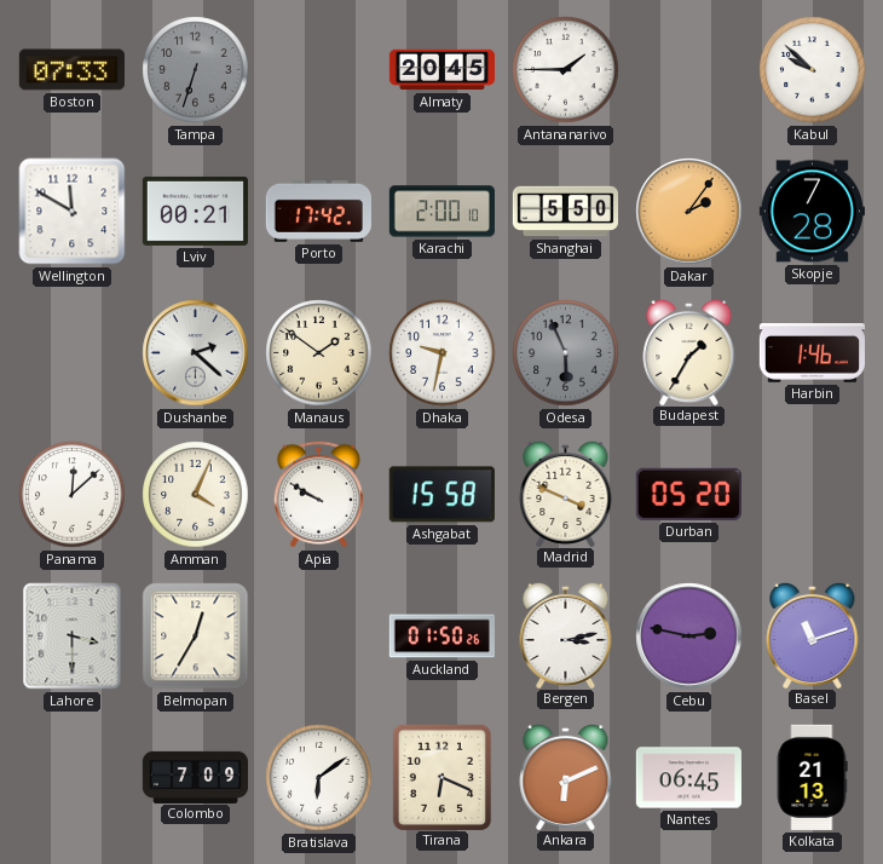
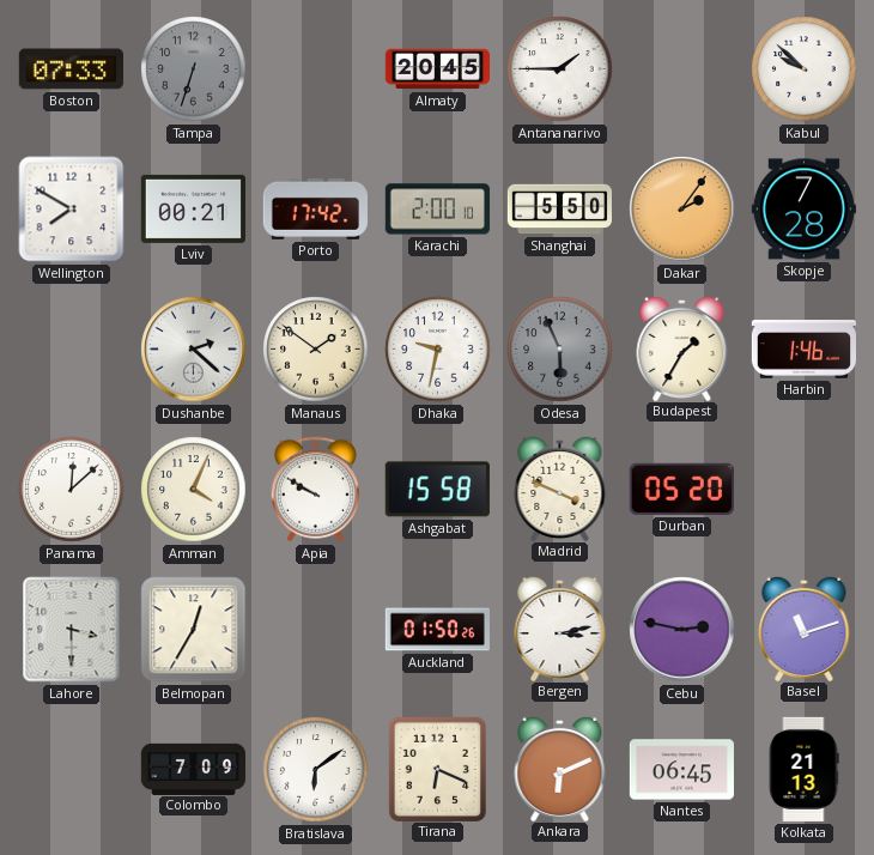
Wellington: 11:50 -> 7:50 (72, 210)
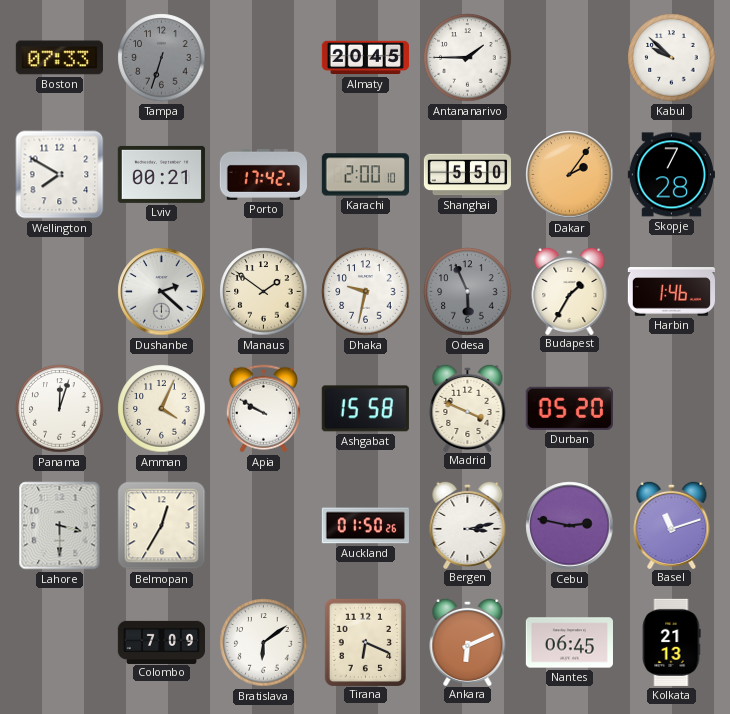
Panama: 12:08 -> 12:03 (60, 409)
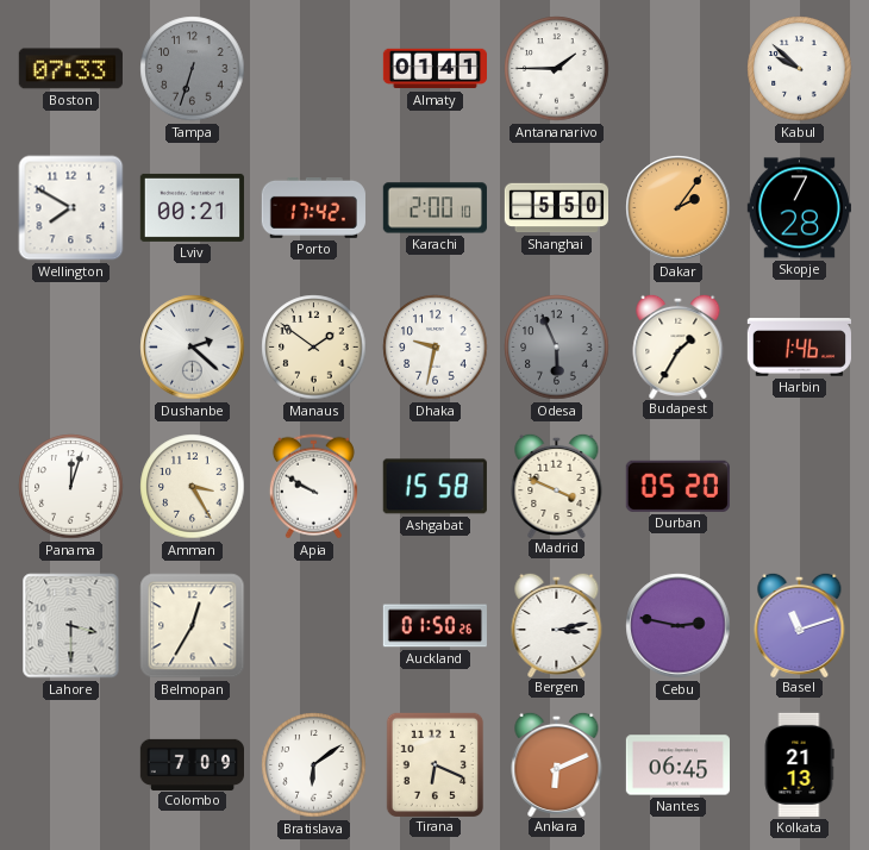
Almaty: 20:45 -> 01:41 (434, 69)
Amman: 4:04 -> 3:25 (193, 487)
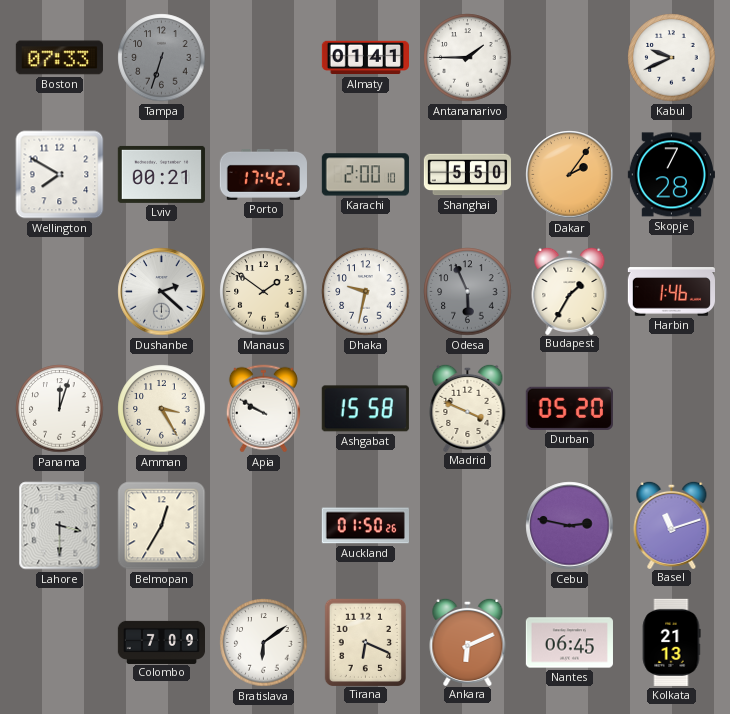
Kabul: 9:52 -> 9:41 (672, 58)
Bergen: 3:13 -> none (557, 624)
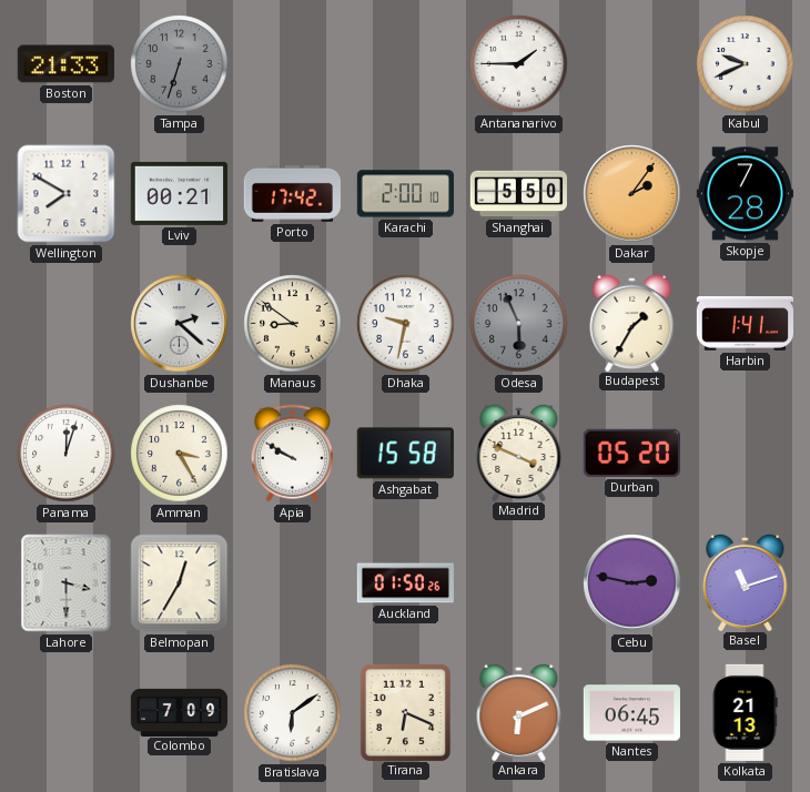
Boston: 07:33 -> 21:33 (65, 64)
Almaty: 01:41 -> none (365, 58)
Manaus: 1:51 -> 8:51 (293, 324)
Harbin: 1:46 -> 1:41 (745, 324)
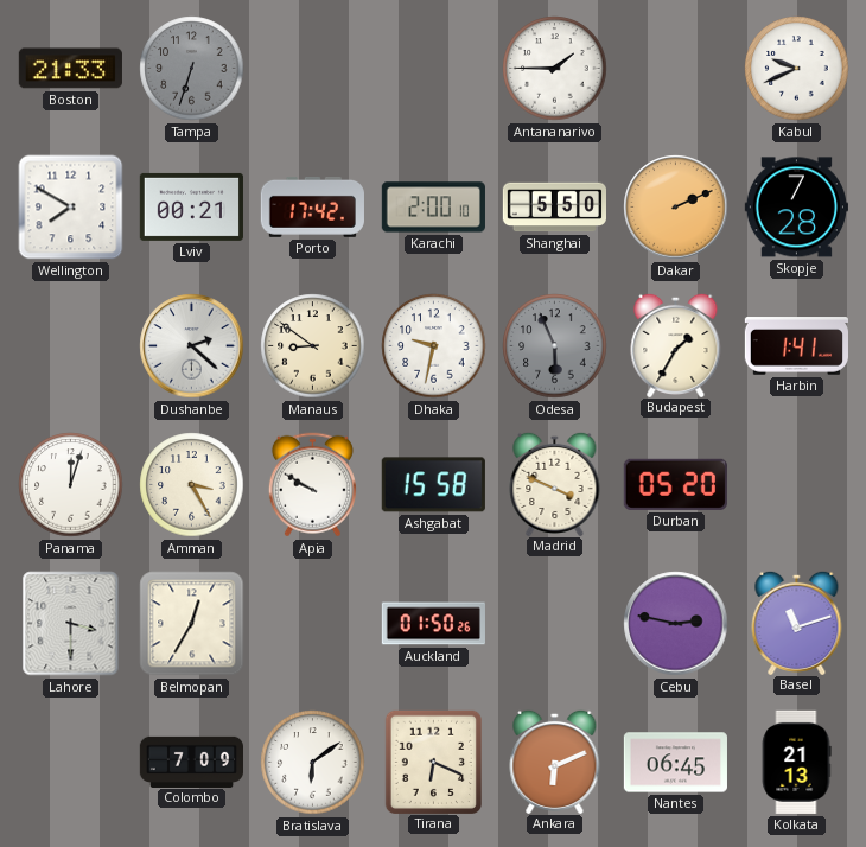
Dakar: 2:06 -> 2:11 (676, 208)
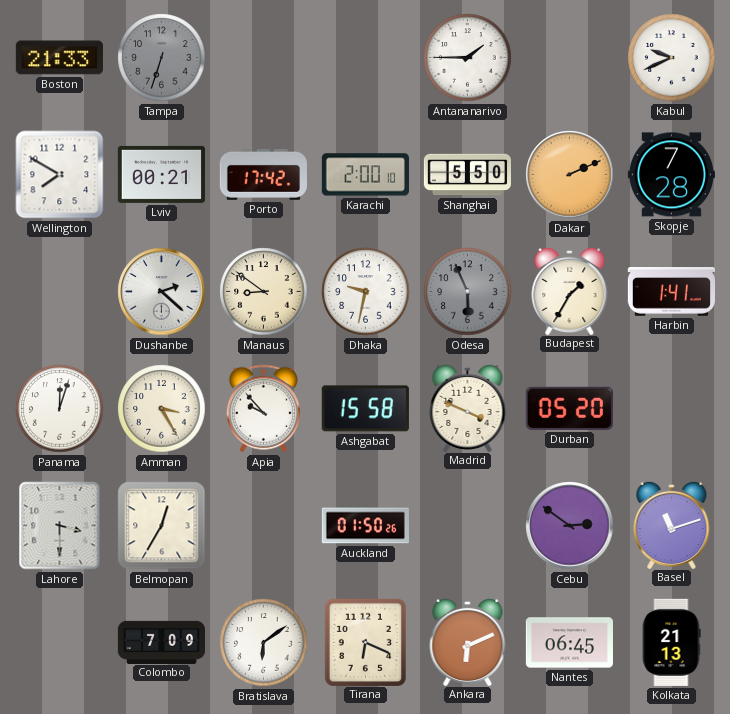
Apia: 9:50 -> 9:53 (263, 409)
Cebu: 2:47 -> 2:51 (570, 526)
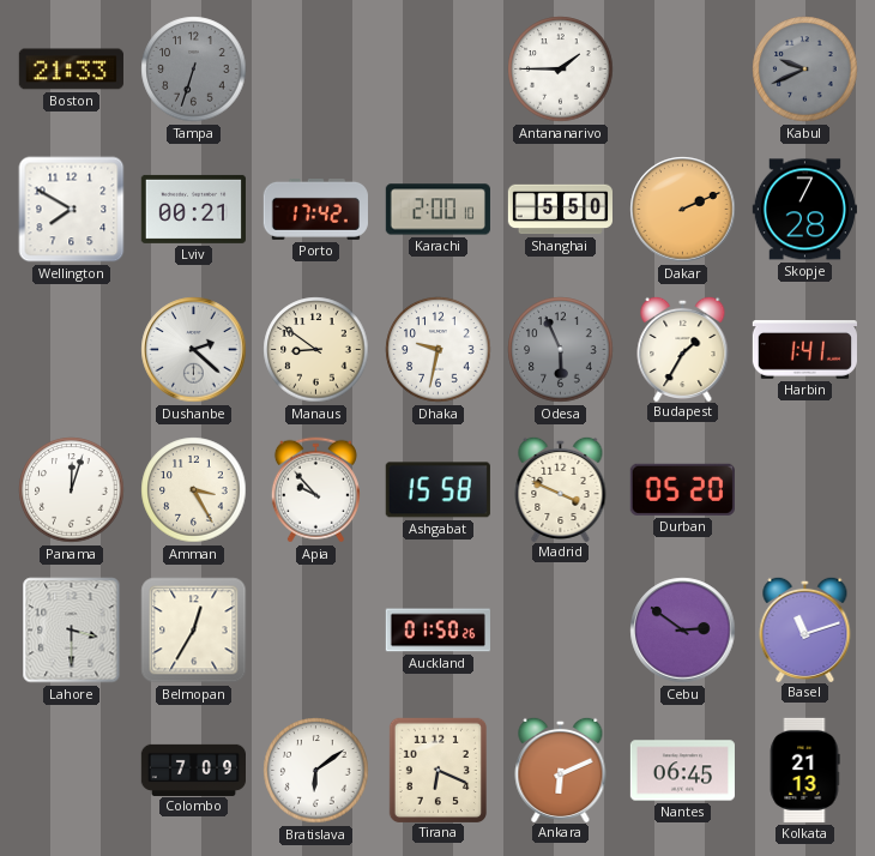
Kabul dial: white -> grey (805, 70)
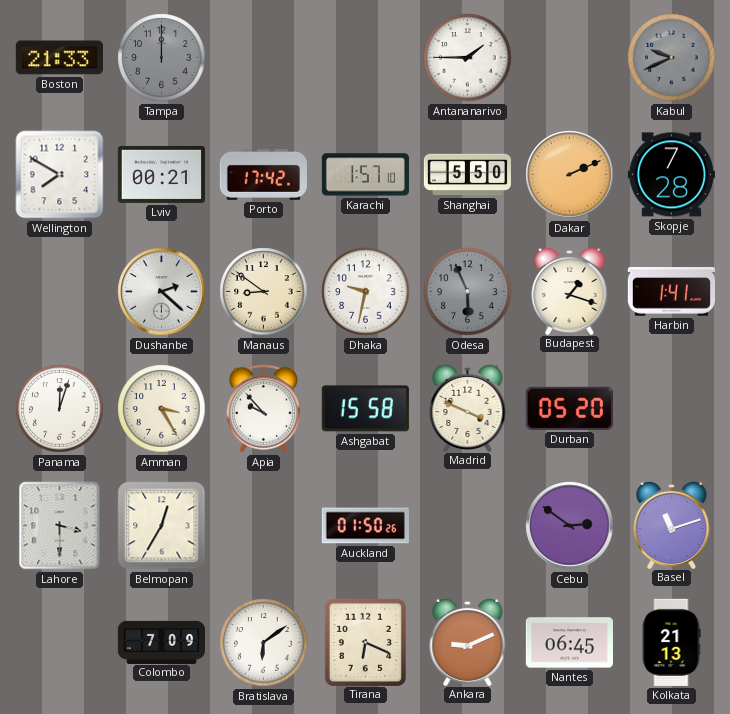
Tampa: 6:33 -> 12:00 (162, 58)
Karachi: 2:00 -> 1:57 (365, 175)
Budapest: 1:35 -> 1:18 (570, 290)
Ankara: 6:11 -> 9:11 (468, 641)
